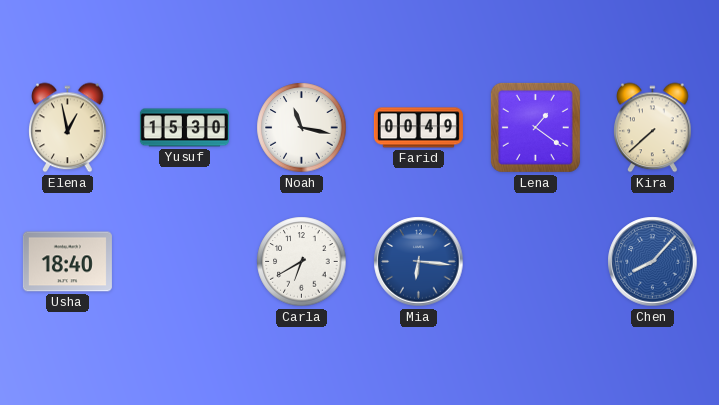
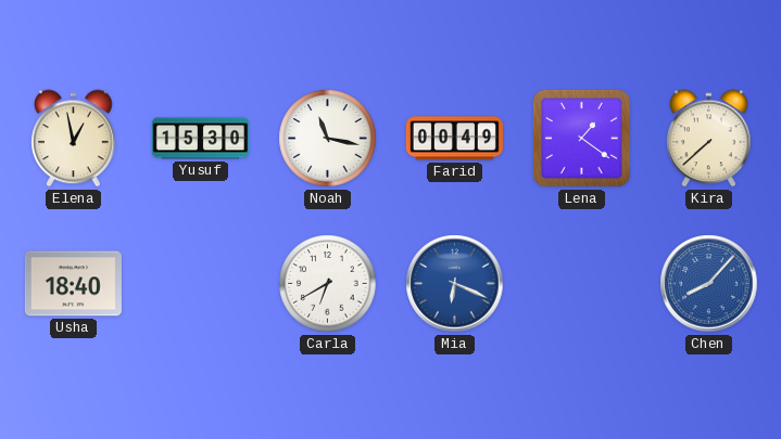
Mia: 6:16 -> 6:19 (455, 284)
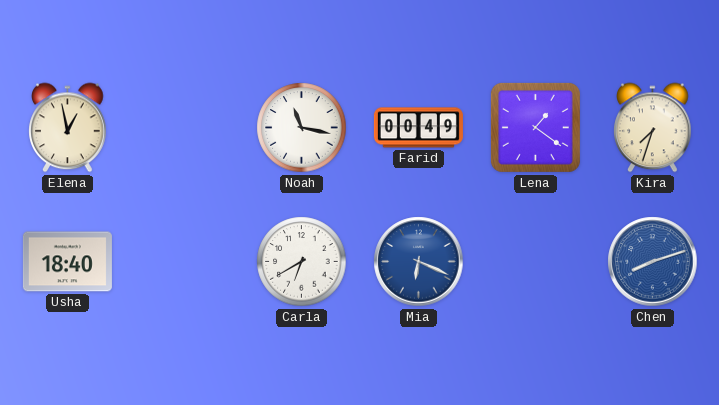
Yusuf: 15:30 -> none (200, 139)
Kira: 7:38 -> 7:33 (653, 128)
Chen: 8:07 -> 8:12 (653, 262)
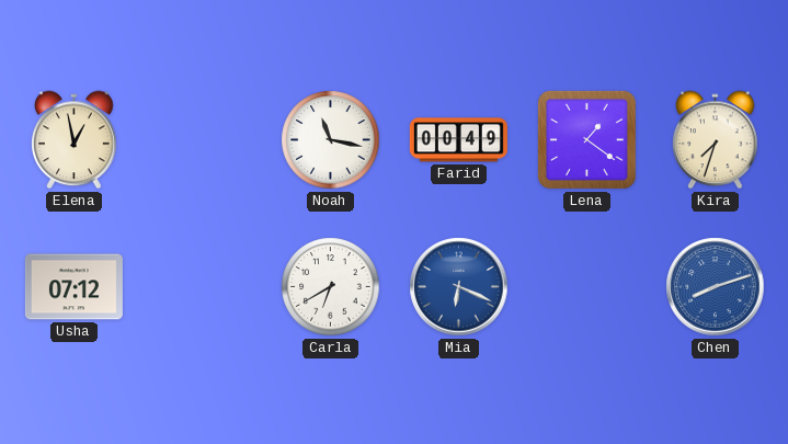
Usha: 18:40 -> 07:12 (73, 287)
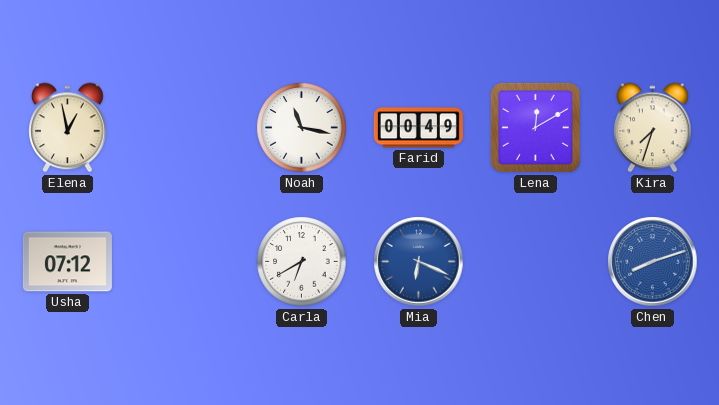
Lena: 1:21 -> 12:10 (535, 127)
